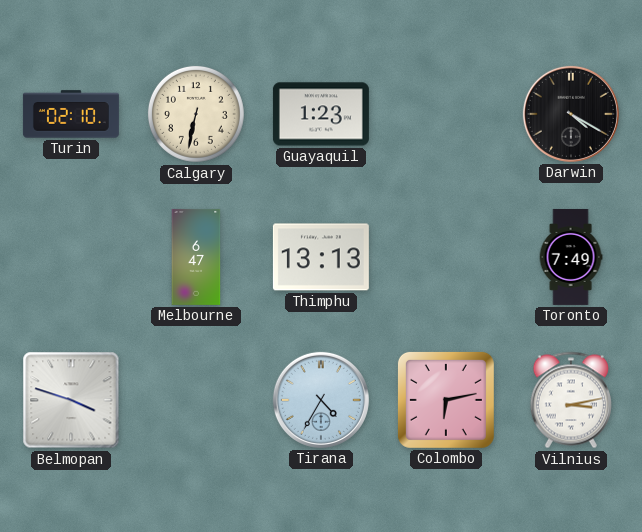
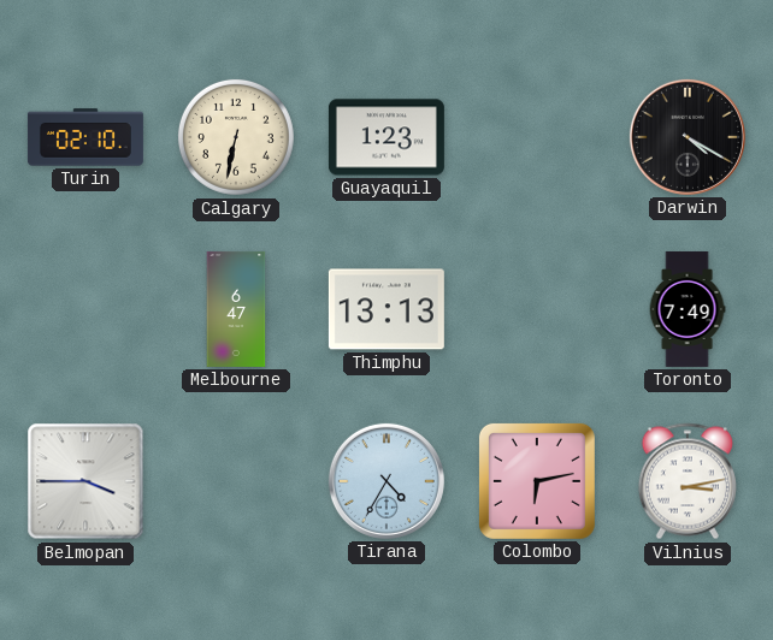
Belmopan: 3:48 -> 3:45 (85, 481)
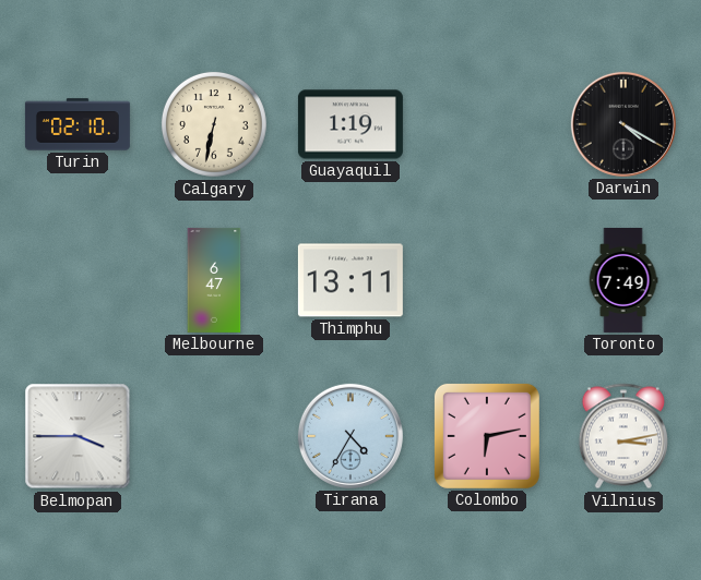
Guayaquil: 1:23 -> 1:19 (350, 124)
Thimphu: 13:13 -> 13:11 (350, 280)
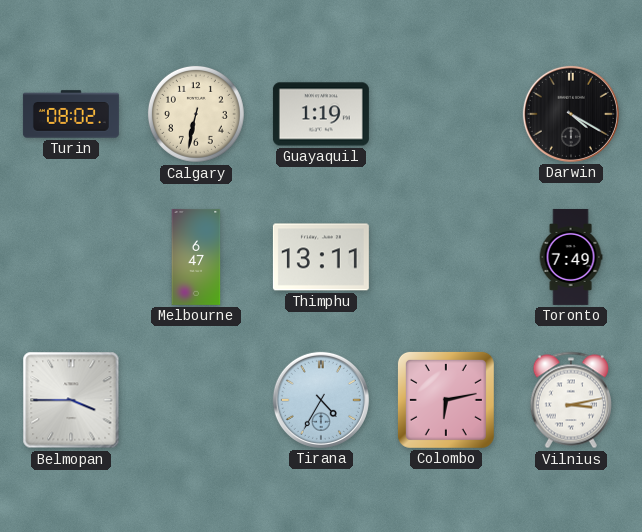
Turin: 02:10 -> 08:02 (71, 114)
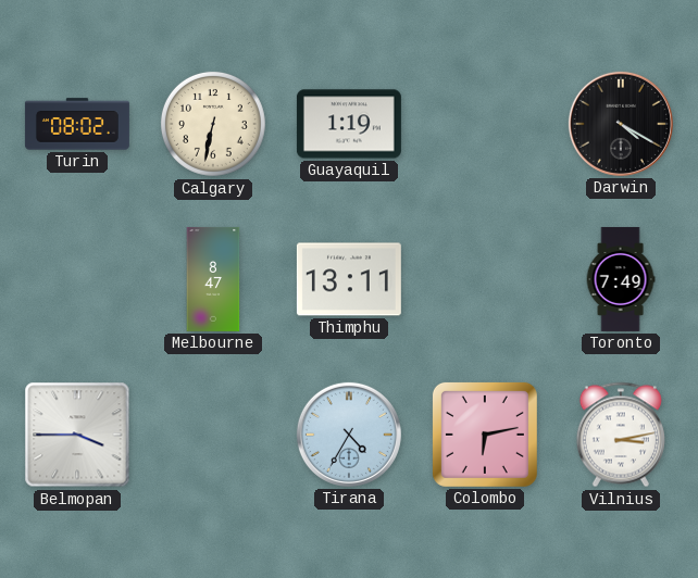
Melbourne: 6:47 -> 8:47 (213, 279)
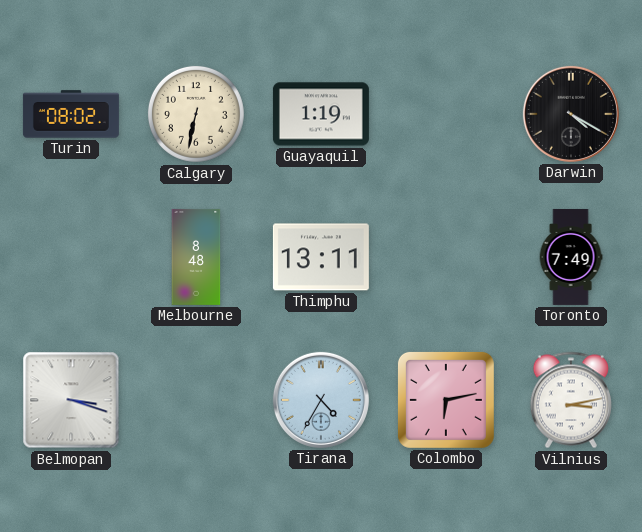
Melbourne: 8:47 -> 8:48 (196, 257)
Belmopan: 3:45 -> 3:18 (71, 400)
